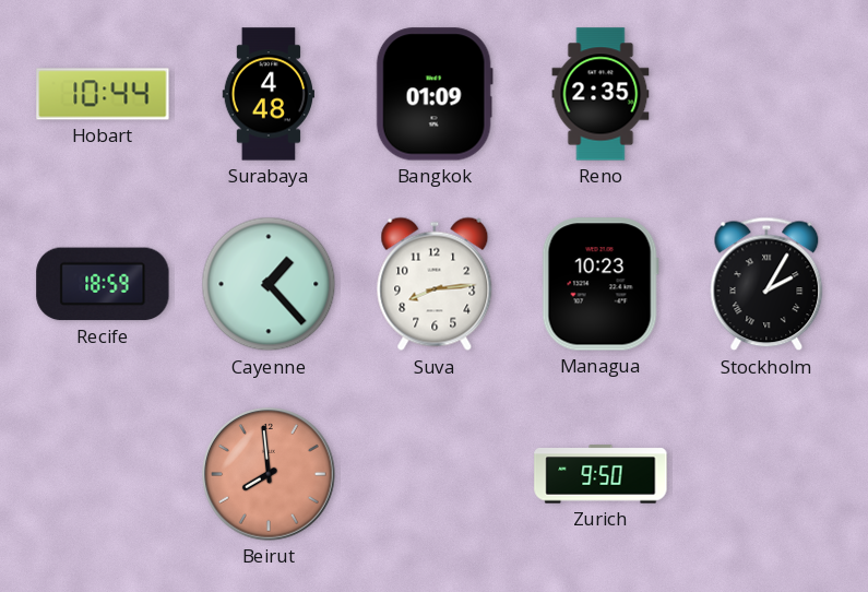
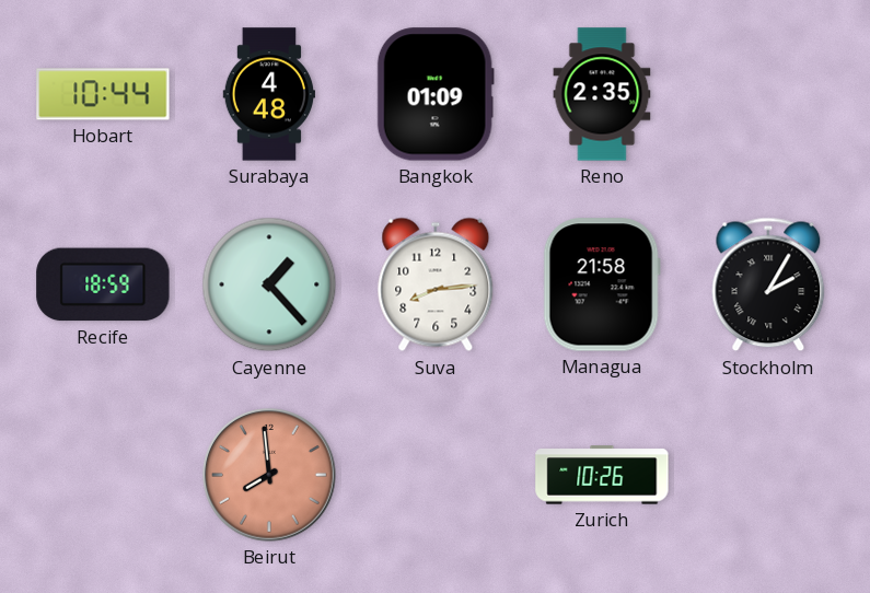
Managua: 10:23 -> 21:58 (602, 284)
Zurich: 9:50 -> 10:26 (602, 475)
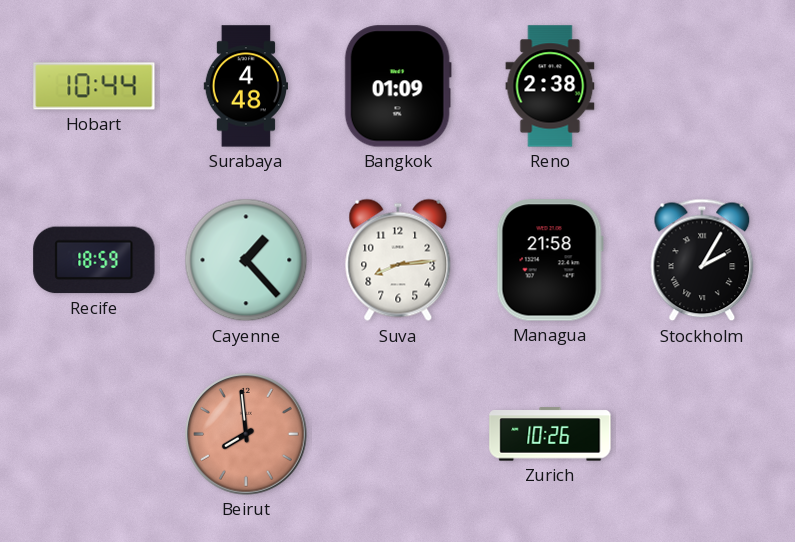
Reno: 2:35 -> 2:38 (550, 86)
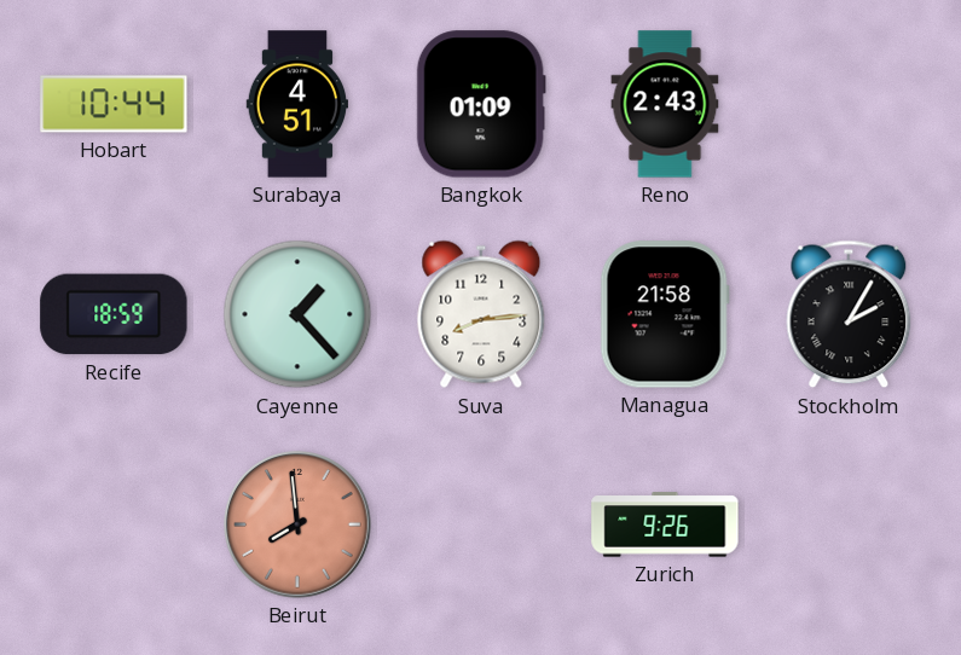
Surabaya: 4:48 -> 4:51 (296, 104)
Reno: 2:38 -> 2:43 (665, 104)
Zurich: 10:26 -> 9:26 (665, 524)
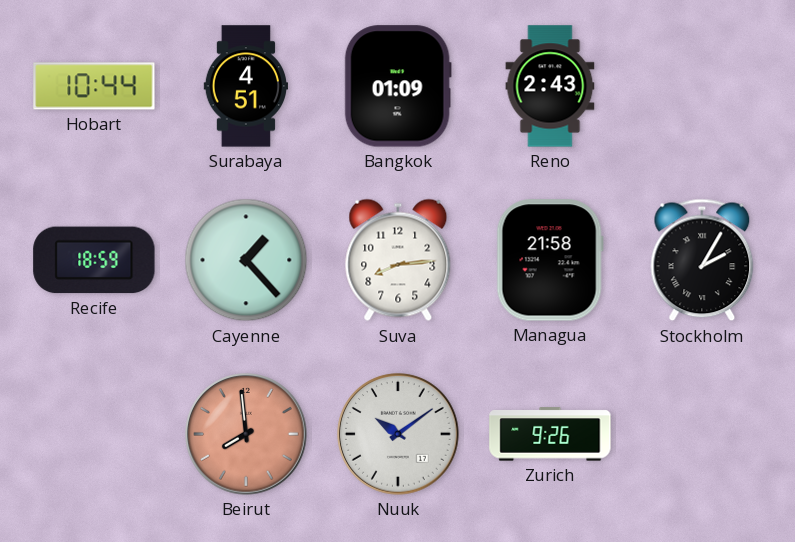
Nuuk: none -> 10:09 (398, 434)
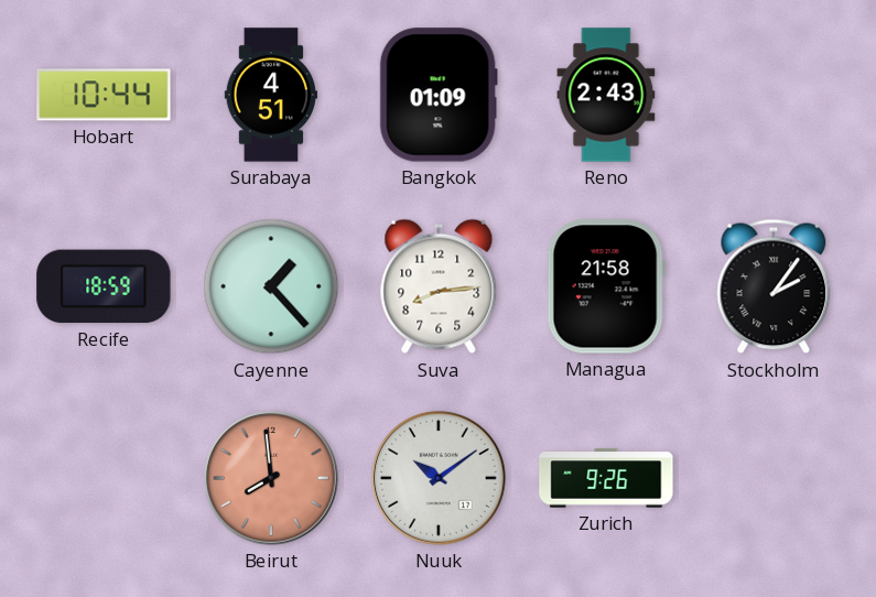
Stockholm: 2:05 -> 2:06 (774, 286)
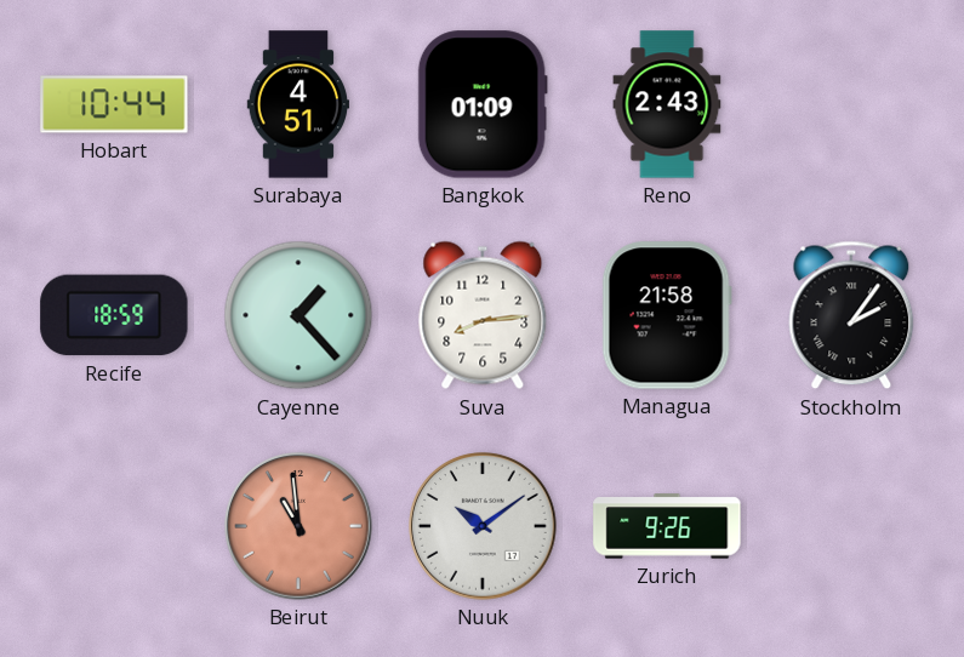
Beirut: 7:59 -> 10:59 (298, 526)
